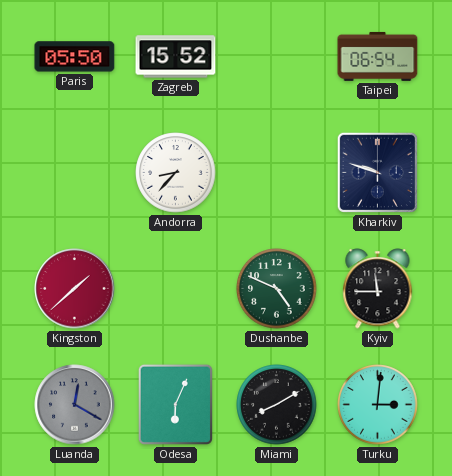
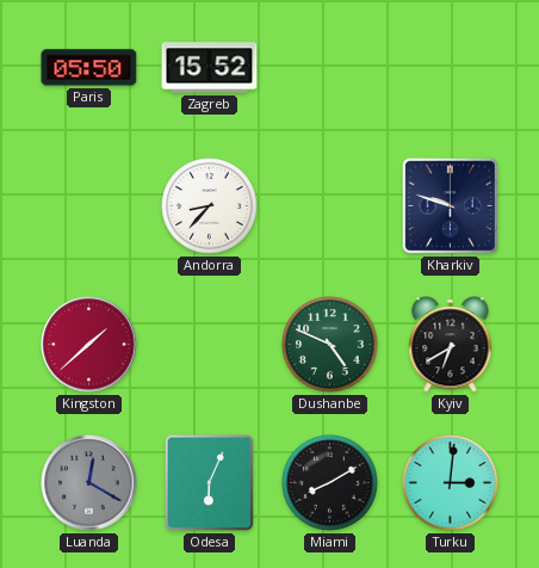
Taipei: 06:54 -> none (378, 56)
Kyiv: 11:45 -> 6:40 (451, 345)
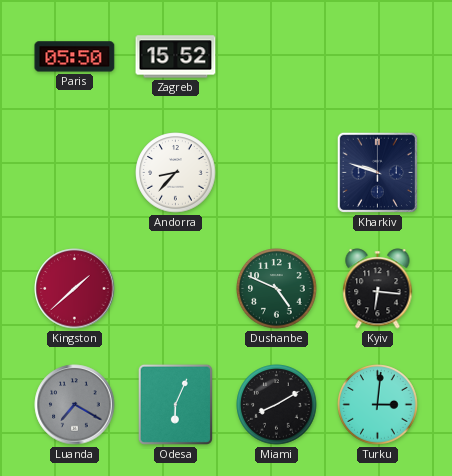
Kyiv: 6:40 -> 6:16 (378, 289)
Luanda: 12:20 -> 7:20 (75, 405)
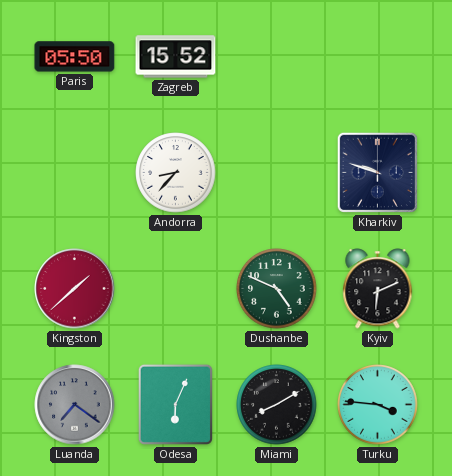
Kyiv: 6:16 -> 6:11 (378, 289)
Luanda: 7:20 -> 7:21 (75, 405)
Turku: 3:01 -> 3:46 (378, 405)
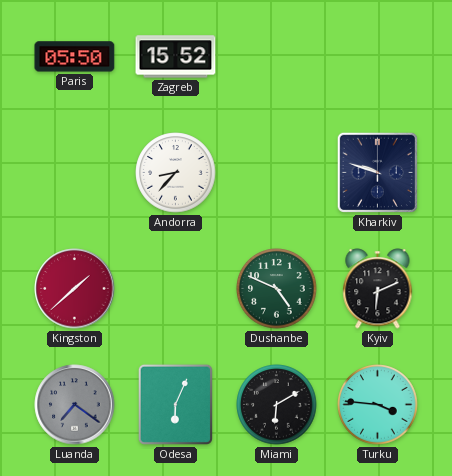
Miami: 8:10 -> 6:10 (277, 405)
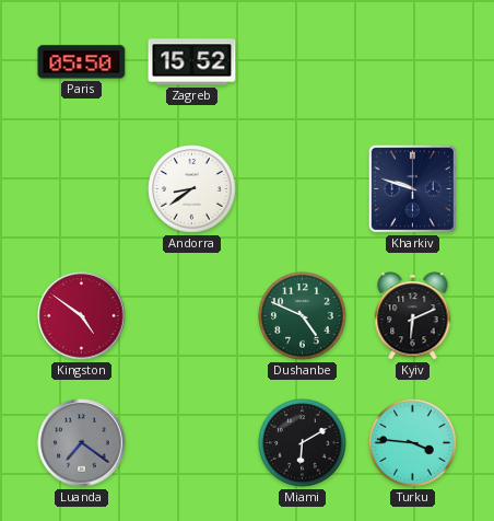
Andorra: 8:37 -> 8:39 (192, 189)
Kingston: 1:38 -> 4:51 (82, 316)
Odesa: 6:04 -> none (175, 404)
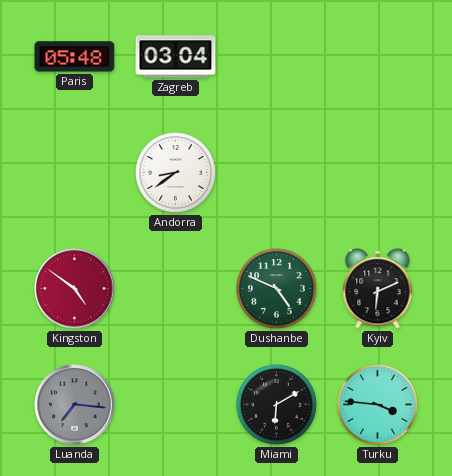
Paris: 05:50 -> 05:48 (75, 57)
Zagreb: 15:52 -> 03:04 (176, 57)
Kharkiv: 9:48 -> none (412, 188)
Luanda: 7:21 -> 7:16 (75, 405)
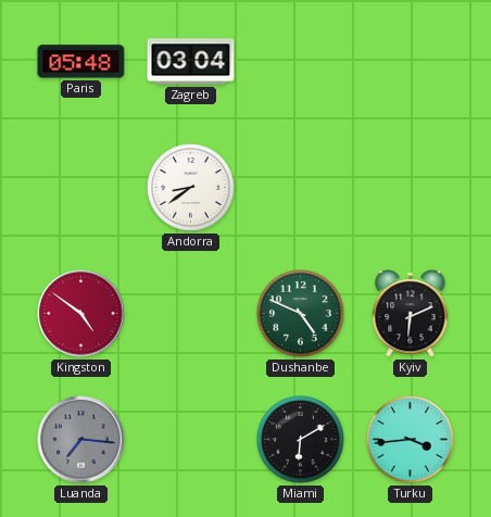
Turku: 3:46 -> 3:44 (411, 440)
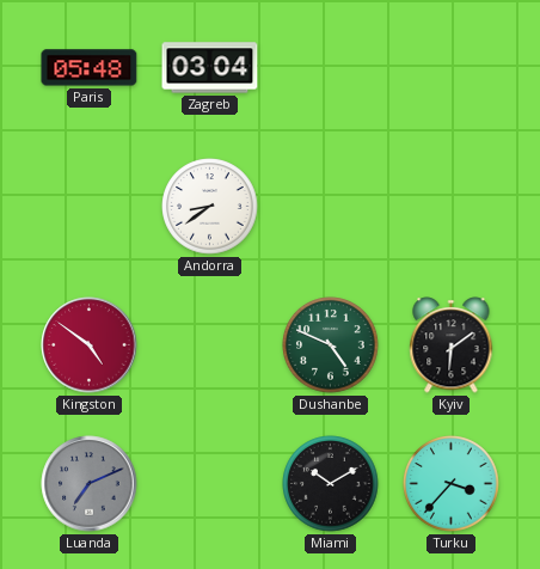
Kyiv: 6:11 -> 6:09 (452, 345)
Luanda: 7:16 -> 7:11 (90, 484)
Miami: 6:10 -> 10:10 (331, 484)
Turku: 3:44 -> 3:37 (452, 484)
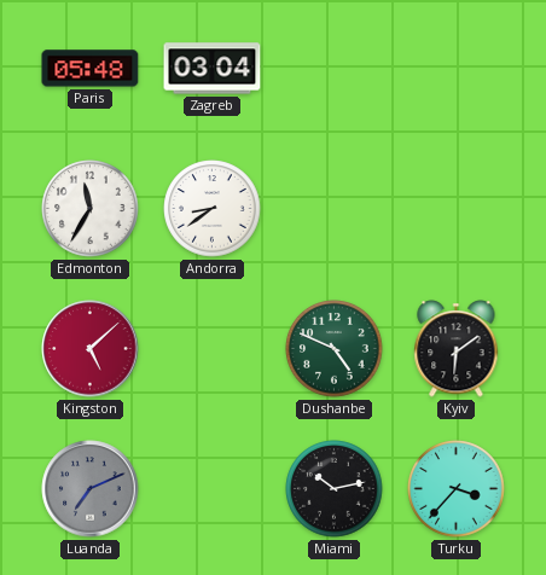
Edmonton: none -> 11:35 (91, 209)
Kingston: 4:51 -> 5:08 (91, 349)
Miami: 10:10 -> 10:13 (335, 489)
